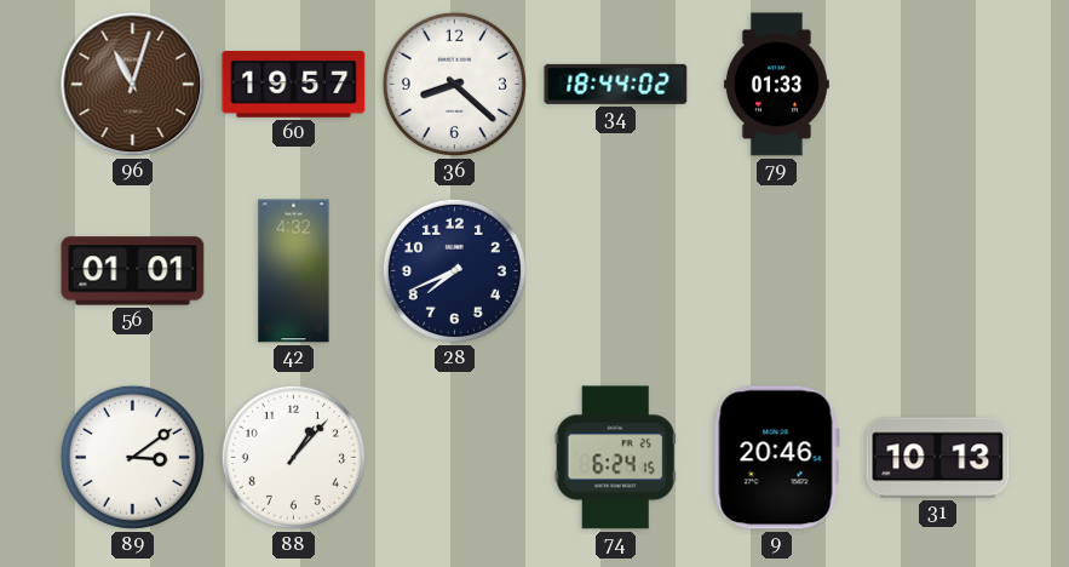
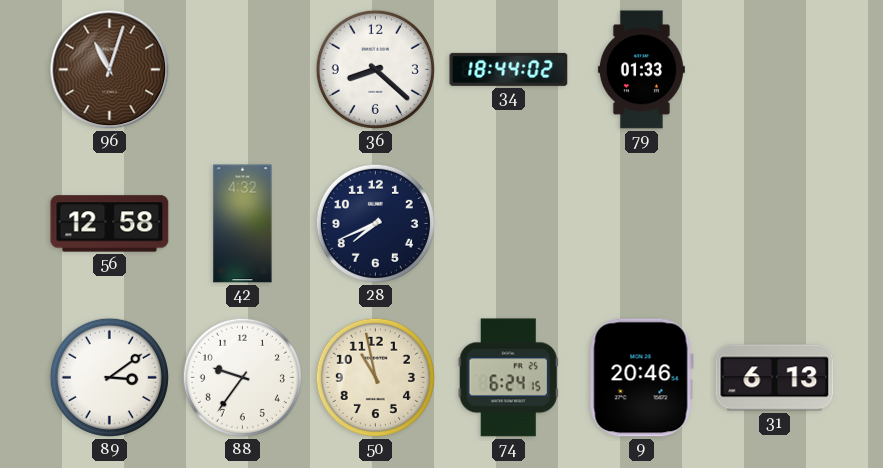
60: 19:57 -> none (294, 84)
56: 01:01 -> 12:58 (110, 224)
88: 1:07 -> 9:36 (242, 377)
50: none -> 10:58 (375, 377)
31: 10:13 -> 6:13 (775, 378)
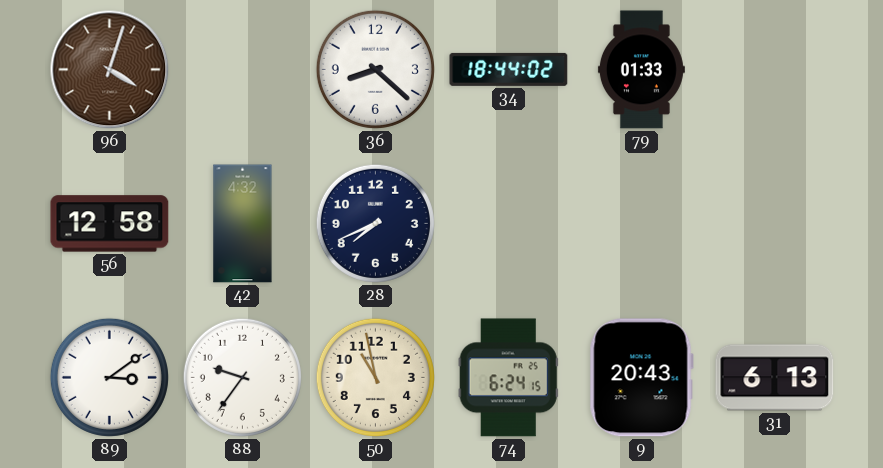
96: 11:03 -> 4:03 (110, 70)
9: 20:46 -> 20:43 (641, 378)
